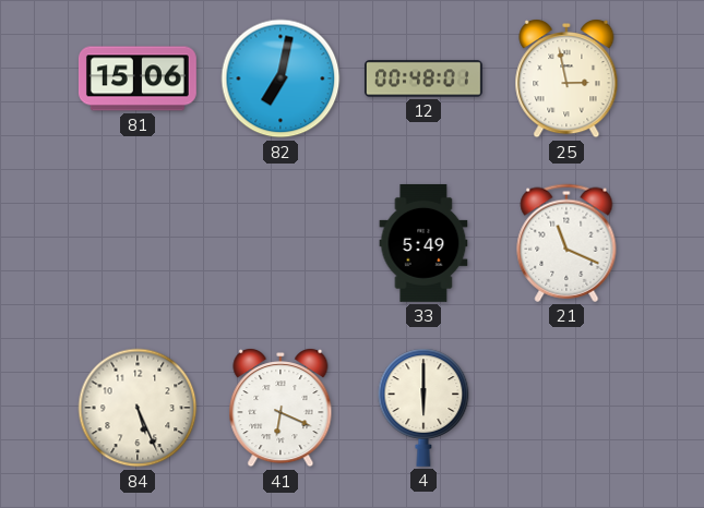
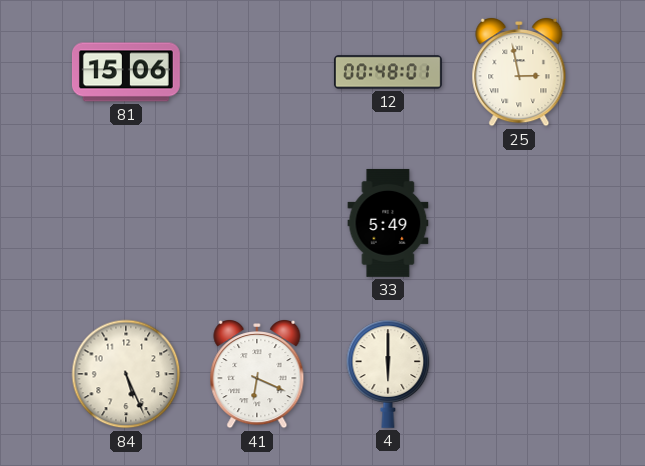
82: 7:02 -> none (281, 78)
21: 11:19 -> none (566, 243)
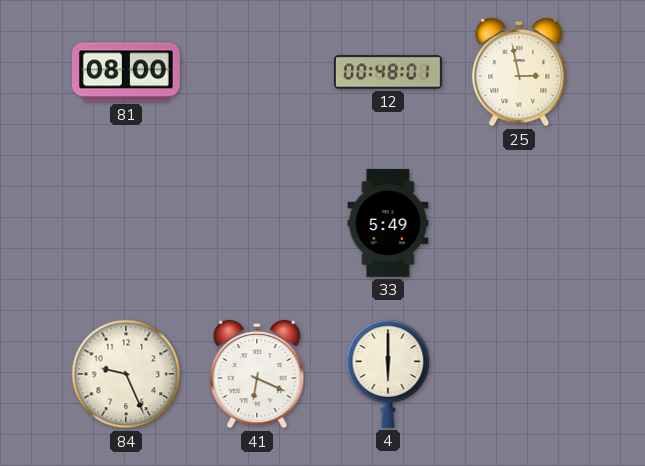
81: 15:06 -> 08:00 (126, 72)
84: 5:26 -> 9:26 (126, 374)
